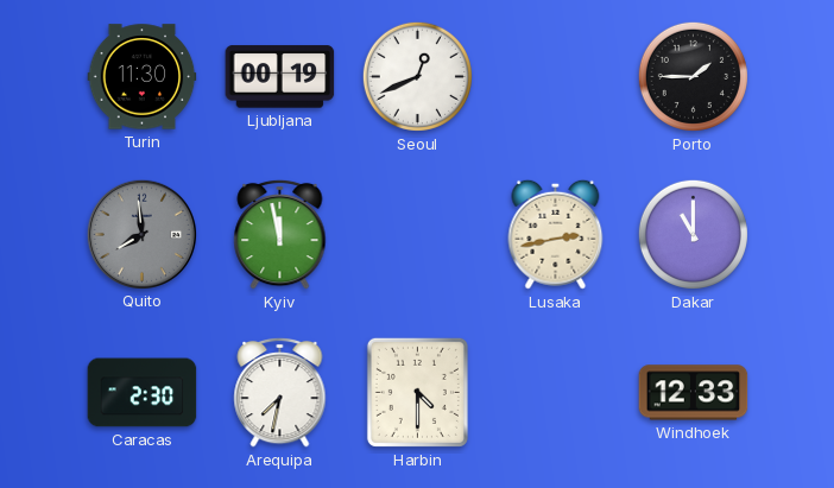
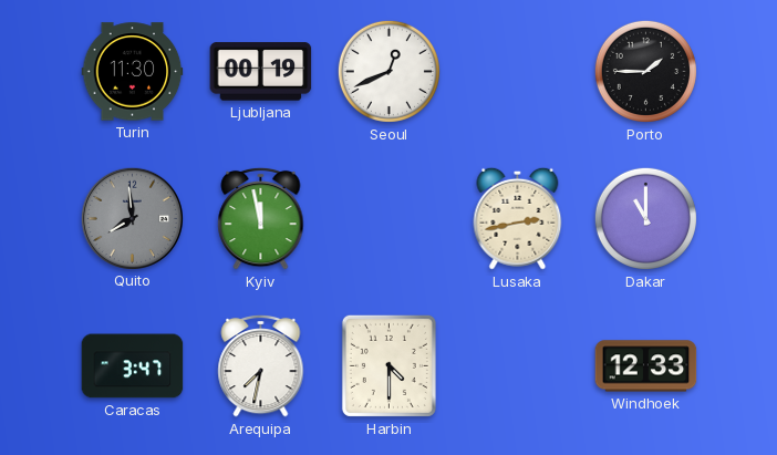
Caracas: 2:30 -> 3:47 (133, 366)
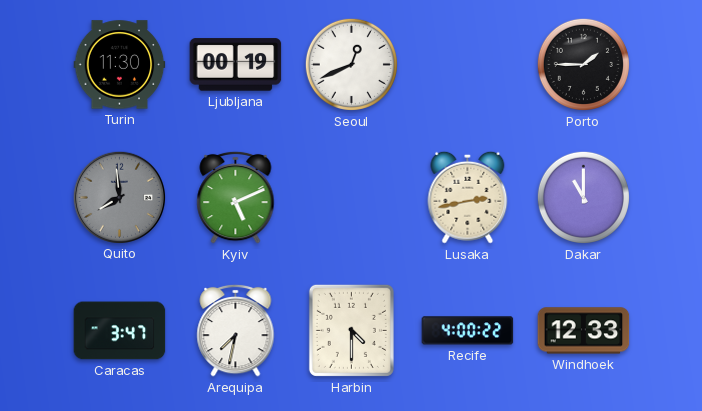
Kyiv: 11:58 -> 5:11 (236, 197)
Recife: none -> 4:00 (468, 331)
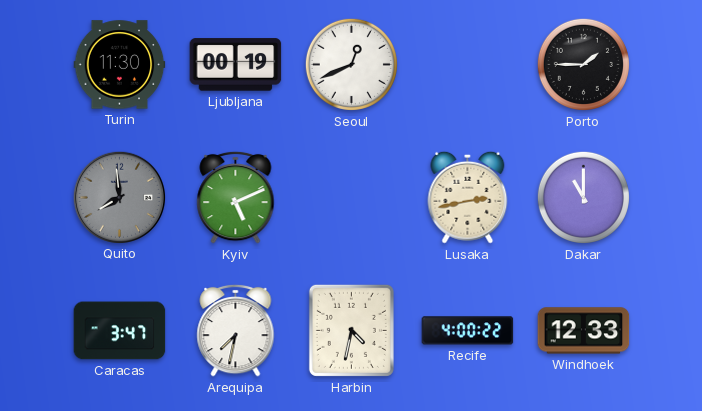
Harbin: 4:30 -> 4:32 (351, 330)
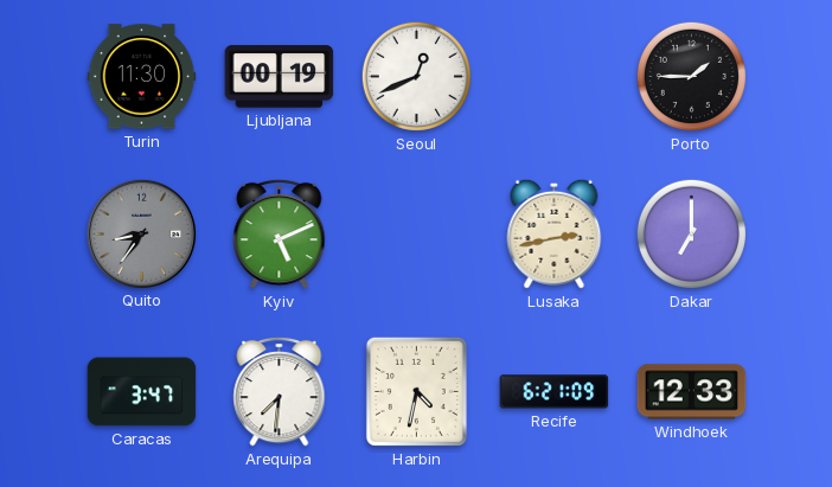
Quito: 7:59 -> 8:36 (141, 233)
Dakar: 11:00 -> 7:00 (691, 233)
Arequipa: 7:32 -> 7:31 (280, 391)
Recife: 4:00 -> 6:21 (555, 392)
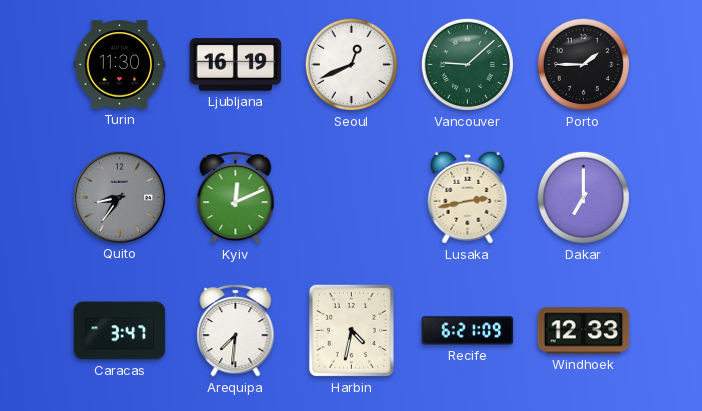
Ljubljana: 00:19 -> 16:19 (236, 65)
Vancouver: none -> 9:08 (467, 64)
Kyiv: 5:11 -> 12:11 (236, 197)
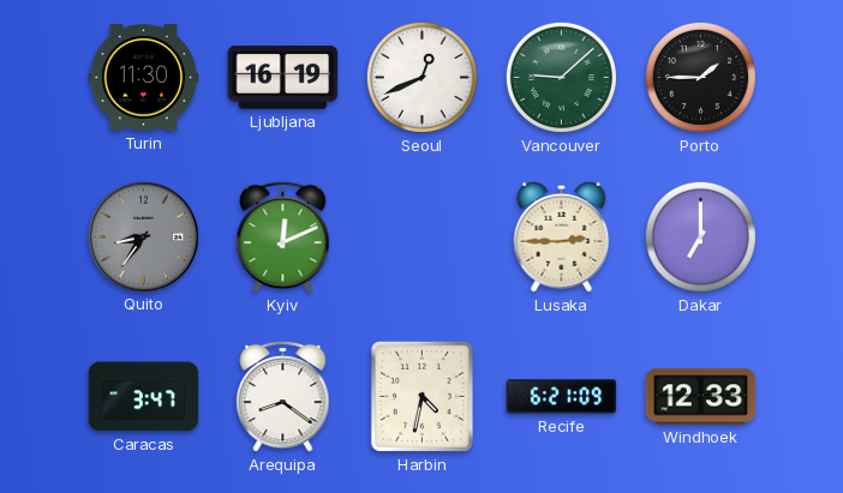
Lusaka: 2:43 -> 2:45 (562, 236)
Arequipa: 7:31 -> 8:21 (283, 396)
